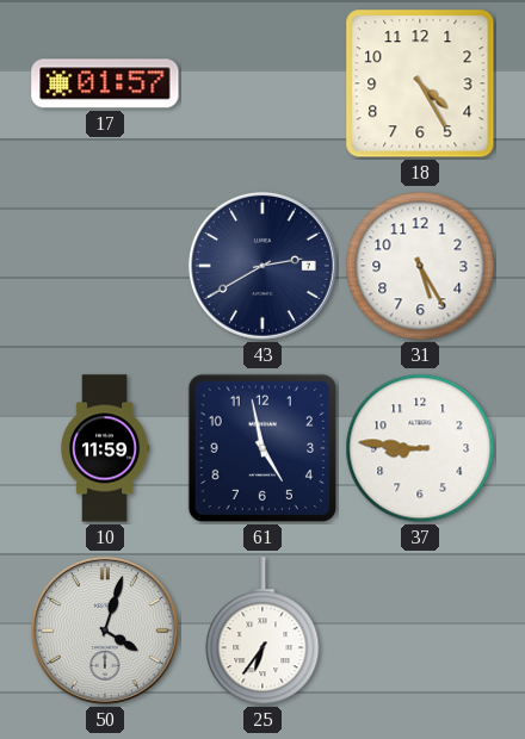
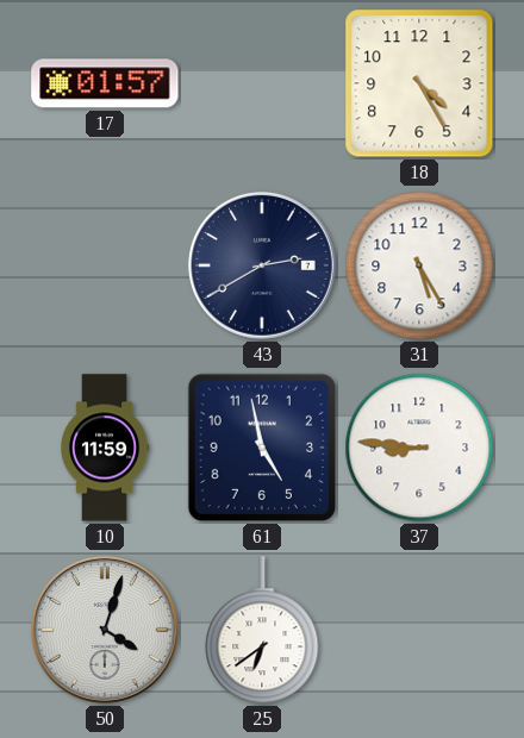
25: 6:36 -> 6:39 (262, 631)
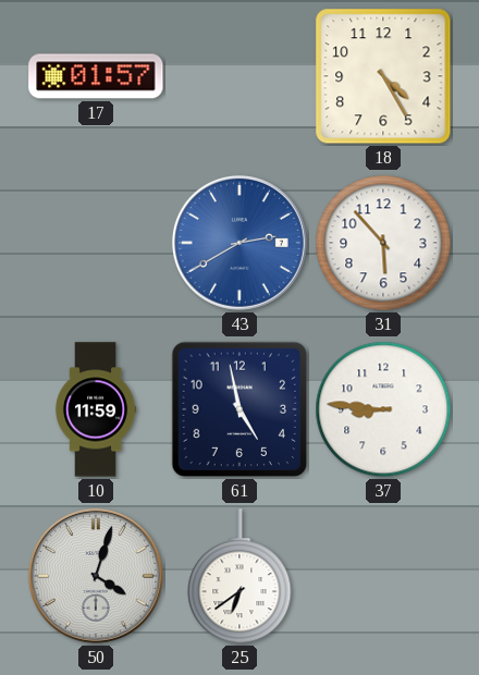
43 dial: navy -> blue (239, 243)
31: 5:25 -> 5:53 (383, 243)
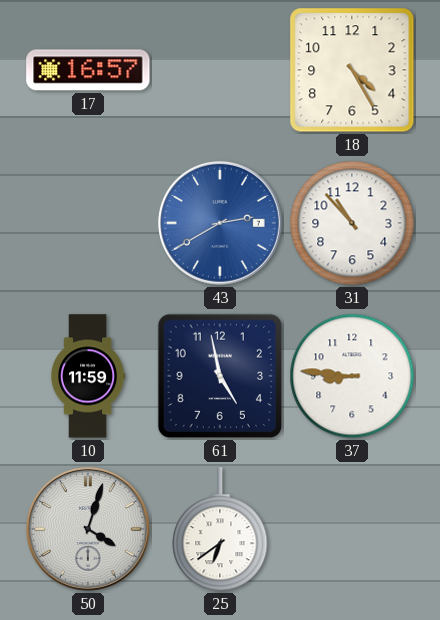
17: 01:57 -> 16:57 (88, 70)
31: 5:53 -> 10:53 (352, 223)
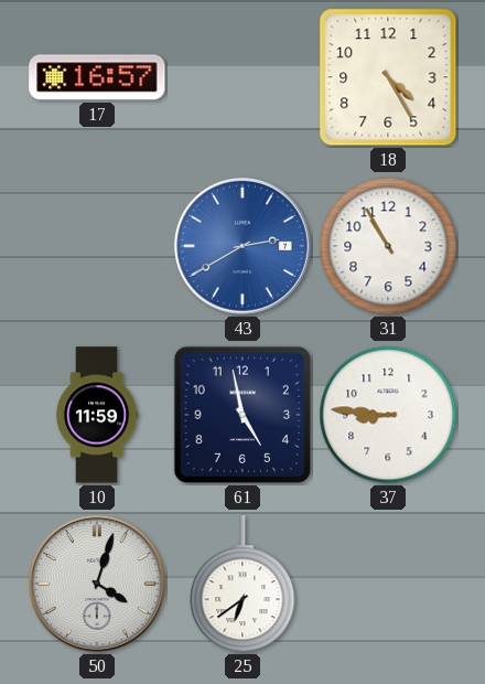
31: 10:53 -> 10:55 (388, 246)
